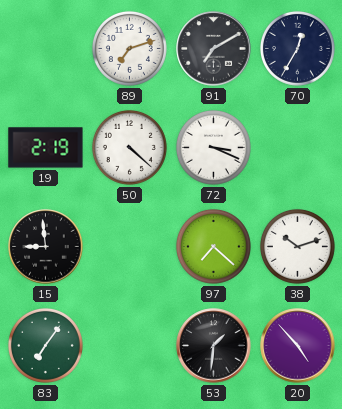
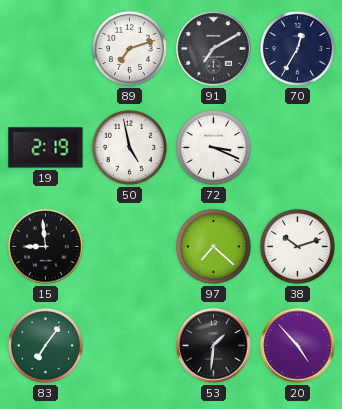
50: 4:22 -> 4:58 (129, 147)
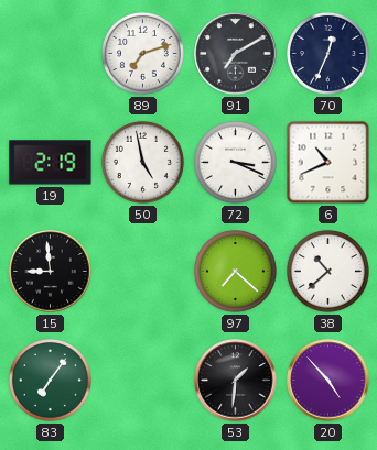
70: 12:35 -> 12:34 (327, 53)
6: none -> 10:41 (328, 163)
38: 10:12 -> 10:38 (327, 271)
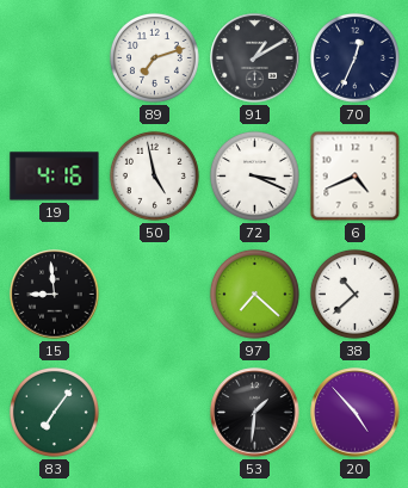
91: 7:10 -> 1:10 (255, 58)
19: 2:19 -> 4:16 (55, 177)
6: 10:41 -> 4:41 (356, 177)
